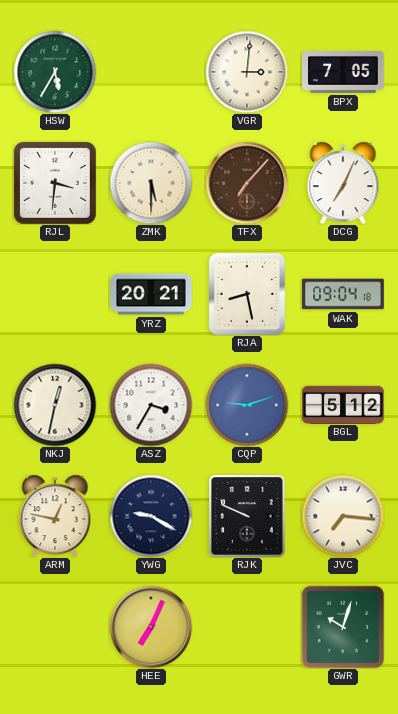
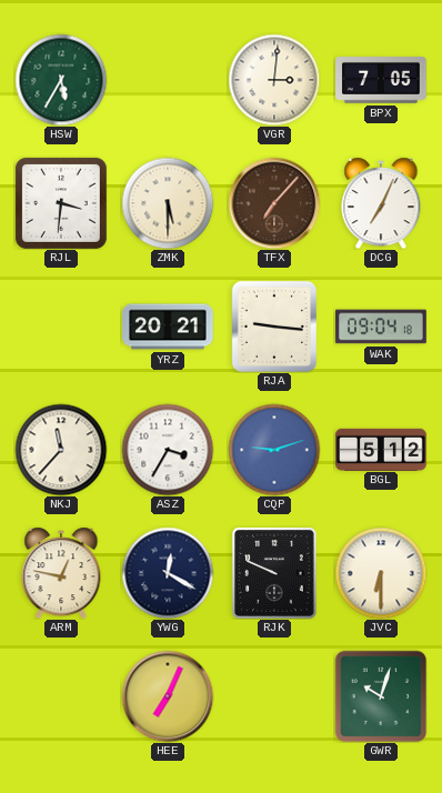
RJA: 8:28 -> 9:16 (274, 327)
NKJ: 12:32 -> 11:37 (61, 450)
YWG: 9:20 -> 12:20 (168, 573)
JVC: 7:16 -> 6:30 (381, 573)
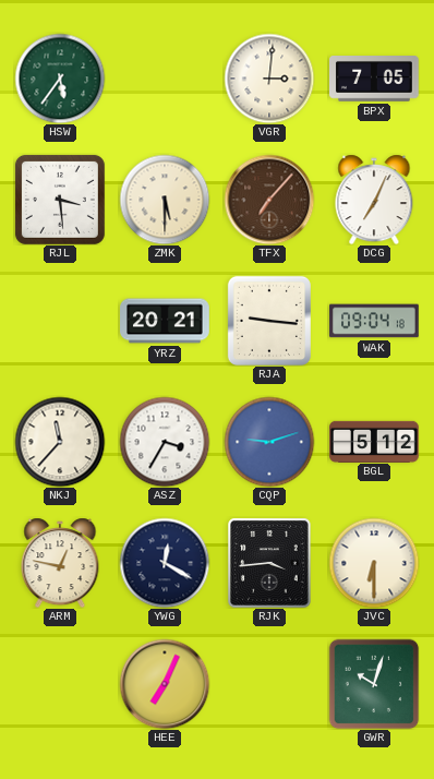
HSW: 5:35 -> 5:36 (60, 79)
RJL: 3:31 -> 3:29 (60, 200)
RJK: 9:49 -> 3:44 (269, 563)
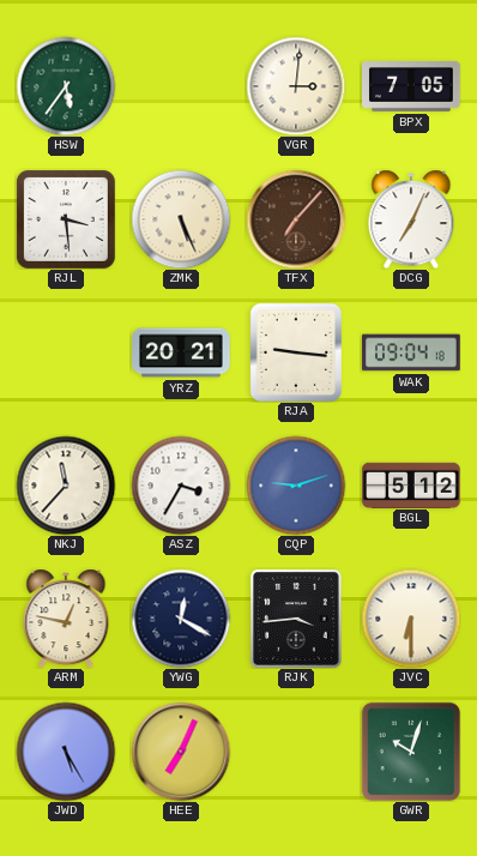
ZMK: 5:30 -> 5:26 (181, 219)
JWD: none -> 5:25 (66, 752)
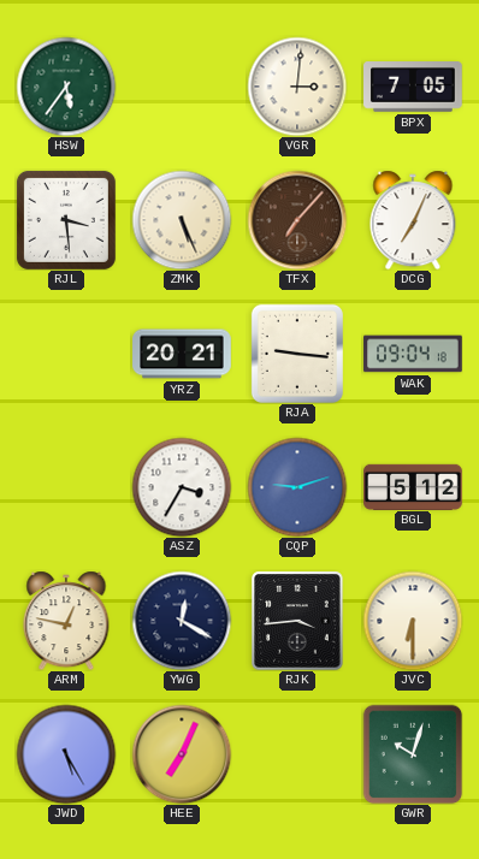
NKJ: 11:37 -> none (66, 486)
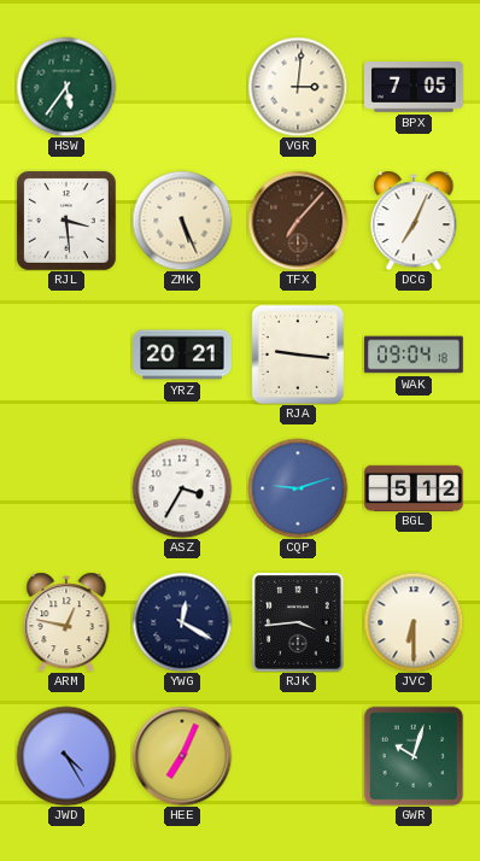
JWD: 5:25 -> 4:25 (66, 756)
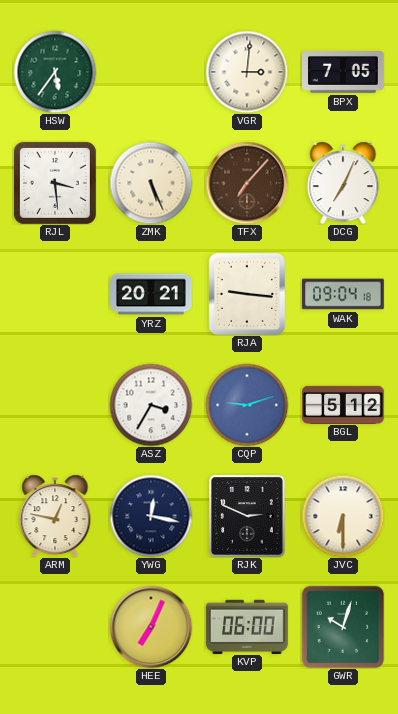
YWG: 12:20 -> 12:17 (151, 516)
RJK: 3:44 -> 2:49 (247, 516)
JWD: 4:25 -> none (66, 756)
KVP: none -> 06:00 (248, 626)
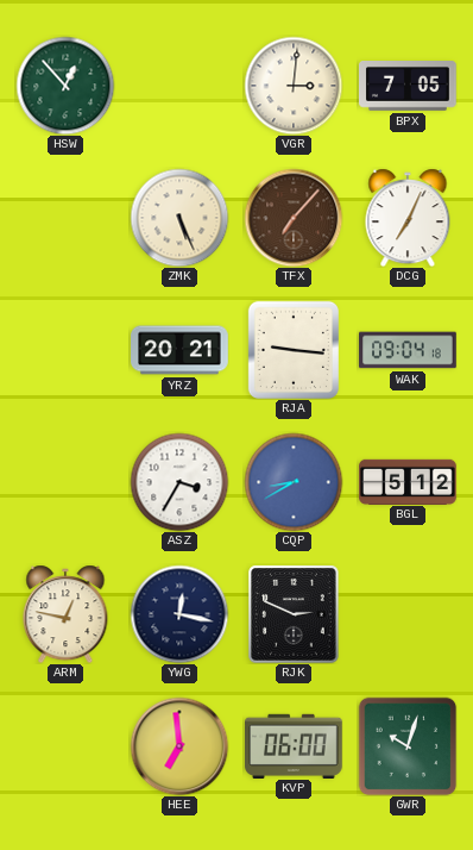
HSW: 5:36 -> 12:53 (65, 86)
RJL: 3:29 -> none (55, 183)
CQP: 9:12 -> 8:40 (294, 482)
JVC: 6:30 -> none (343, 516)
HEE: 7:04 -> 6:59 (179, 746)
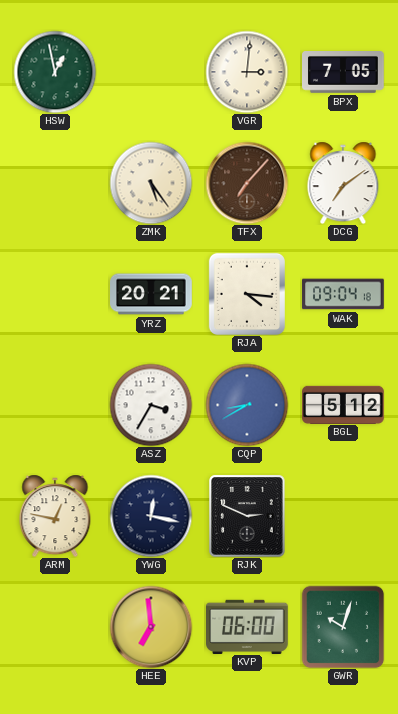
HSW: 12:53 -> 12:58 (55, 72)
ZMK: 5:26 -> 5:24 (151, 183)
DCG: 7:04 -> 7:09 (343, 183)
RJA: 9:16 -> 4:16 (247, 294)
